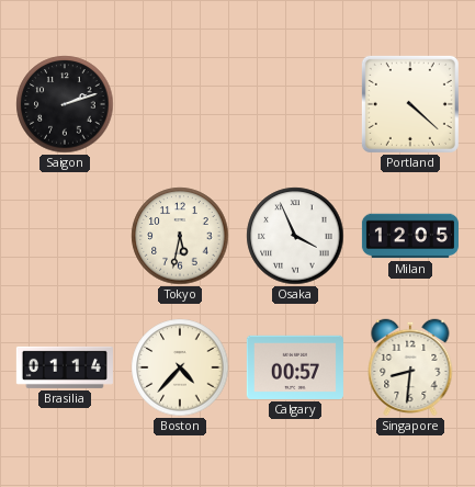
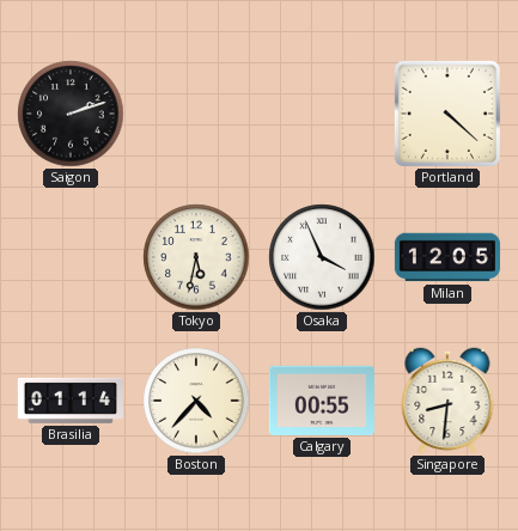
Calgary: 00:57 -> 00:55 (322, 401)
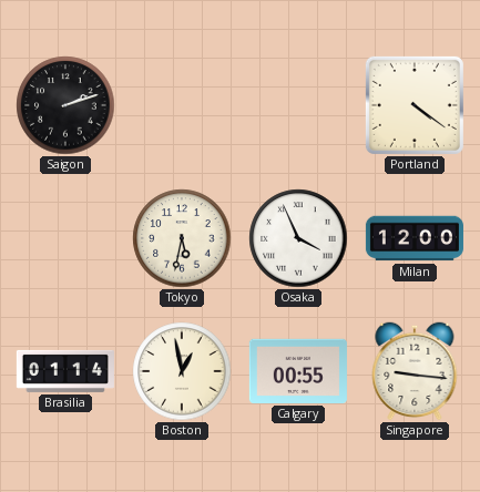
Portland: 4:22 -> 4:21 (415, 105)
Milan: 12:05 -> 12:00 (415, 238)
Boston: 4:37 -> 12:58 (182, 371)
Singapore: 8:31 -> 9:16 (415, 371)
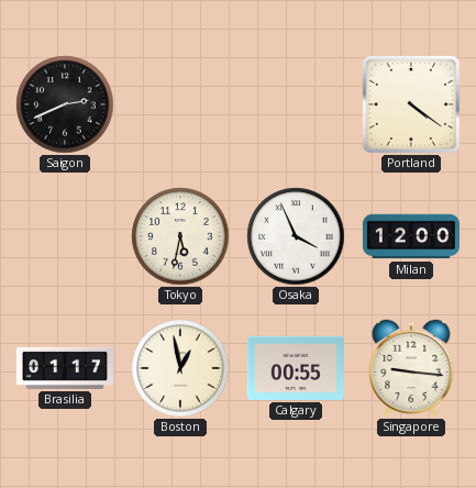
Saigon: 2:12 -> 2:41 (65, 104)
Brasilia: 01:14 -> 01:17 (65, 368)
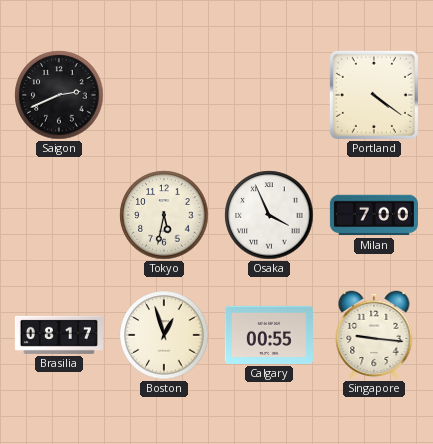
Milan: 12:00 -> 7:00 (374, 215)
Brasilia: 01:17 -> 08:17 (59, 335)
Boston: 12:58 -> 12:57 (164, 335)
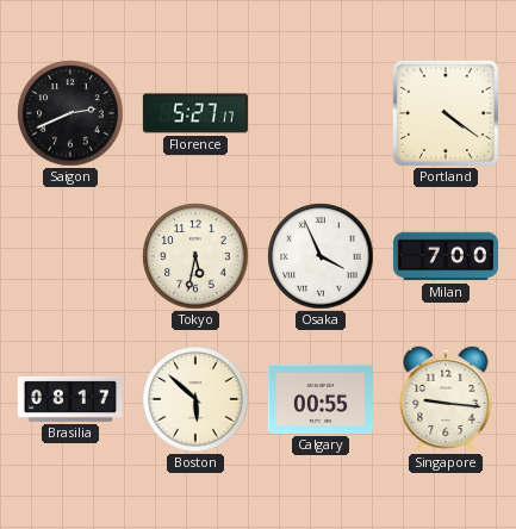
Florence: none -> 5:27 (195, 113)
Boston: 12:57 -> 5:52 (195, 399)
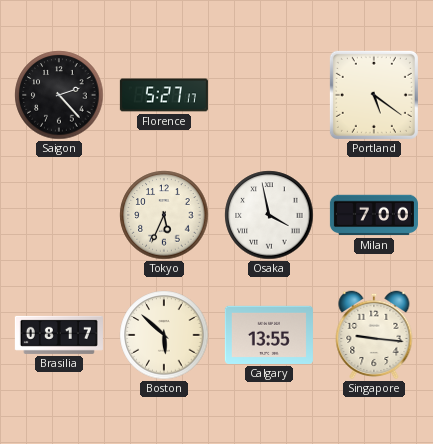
Saigon: 2:41 -> 2:23 (59, 95)
Portland: 4:21 -> 5:21 (374, 95)
Tokyo: 5:32 -> 5:34 (164, 215)
Osaka: 3:56 -> 3:58 (269, 215)
Calgary: 00:55 -> 13:55 (269, 335)
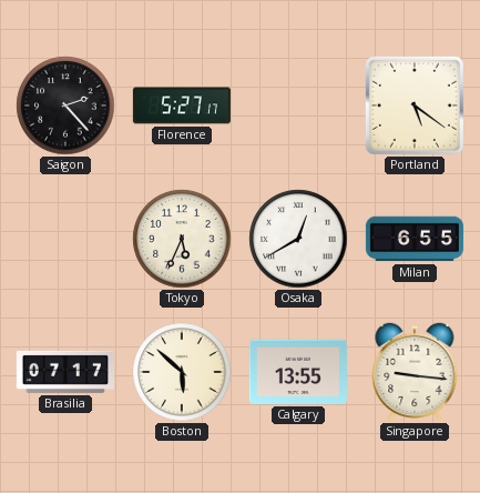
Osaka: 3:58 -> 12:40 (298, 239)
Milan: 7:00 -> 6:55 (415, 239)
Brasilia: 08:17 -> 07:17 (65, 372)
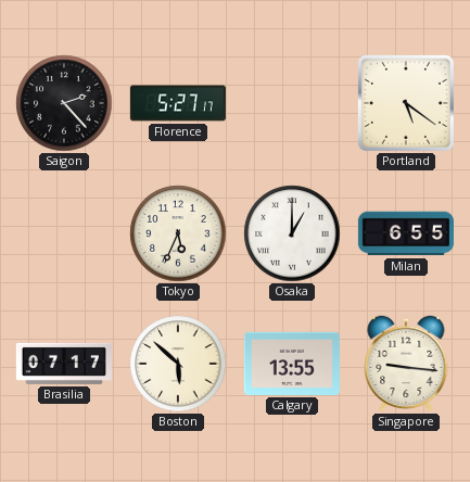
Osaka: 12:40 -> 1:00 (292, 233)
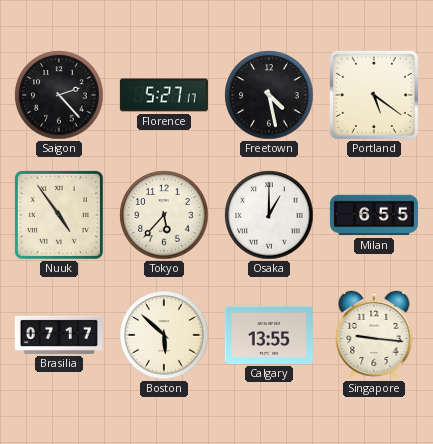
Freetown: none -> 4:28 (269, 95)
Nuuk: none -> 4:54 (59, 215)
Tokyo: 5:34 -> 5:37 (164, 215)
